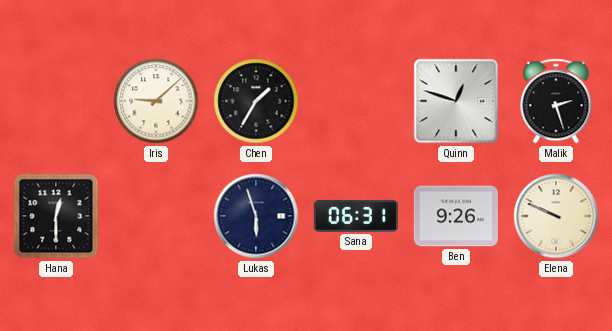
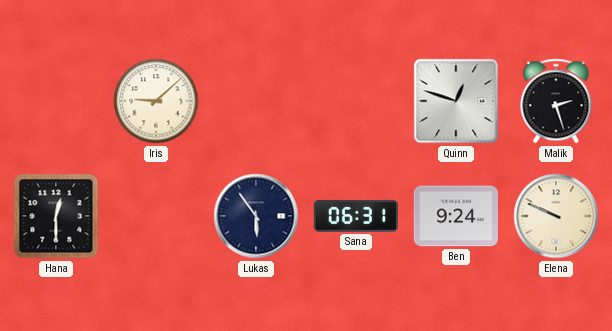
Chen: 1:35 -> none (256, 101)
Lukas: 5:57 -> 5:54 (256, 216)
Ben: 9:26 -> 9:24 (456, 216)
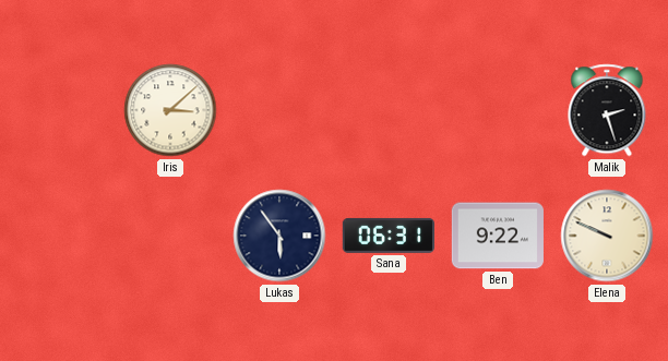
Iris: 9:08 -> 3:08 (170, 110)
Quinn: 12:48 -> none (456, 101)
Hana: 12:30 -> none (56, 216)
Ben: 9:24 -> 9:22 (498, 236)
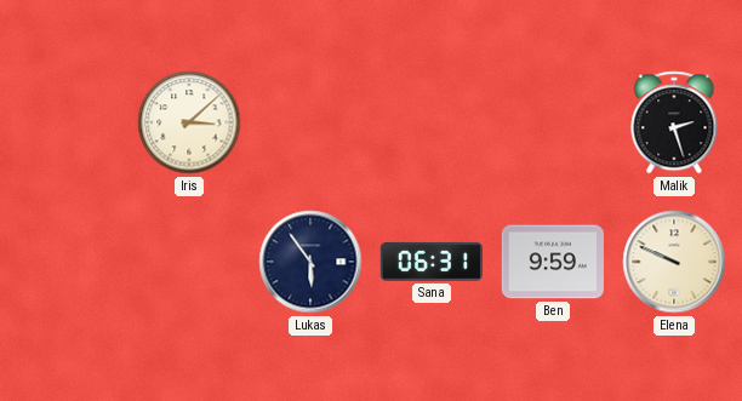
Ben: 9:22 -> 9:59 (553, 262)
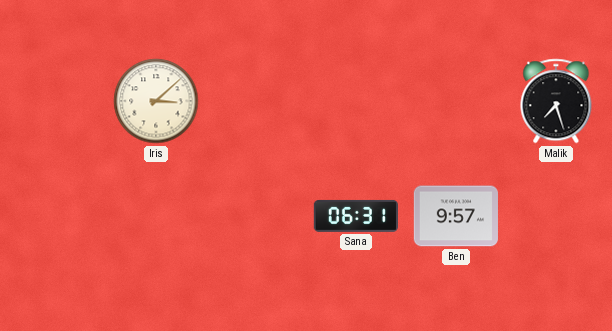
Malik: 2:27 -> 7:27 (556, 101)
Lukas: 5:54 -> none (310, 262)
Ben: 9:59 -> 9:57 (456, 216)
Elena: 9:49 -> none (674, 262)
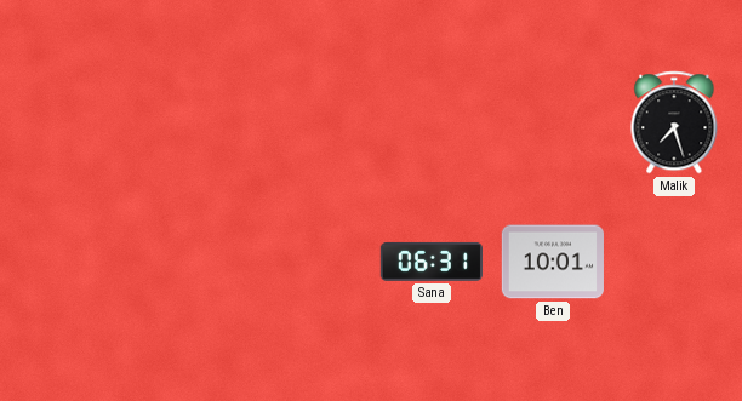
Iris: 3:08 -> none (156, 101)
Ben: 9:57 -> 10:01 (553, 262)
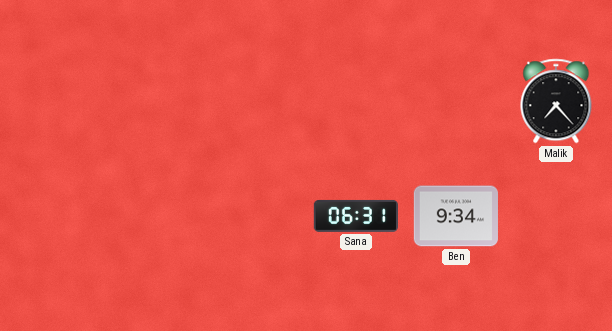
Malik: 7:27 -> 7:23 (556, 101)
Ben: 10:01 -> 9:34 (456, 216)
